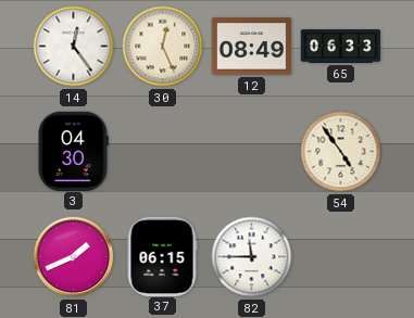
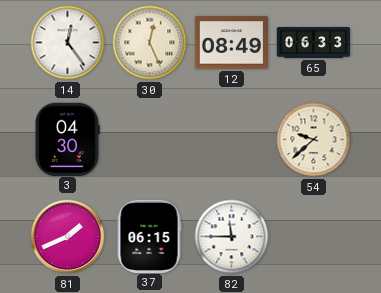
54: 4:54 -> 9:38 (314, 140)
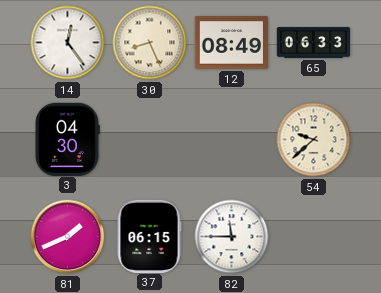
30: 12:26 -> 8:26 (150, 43)
